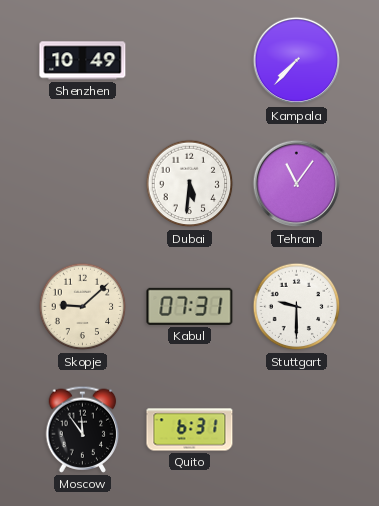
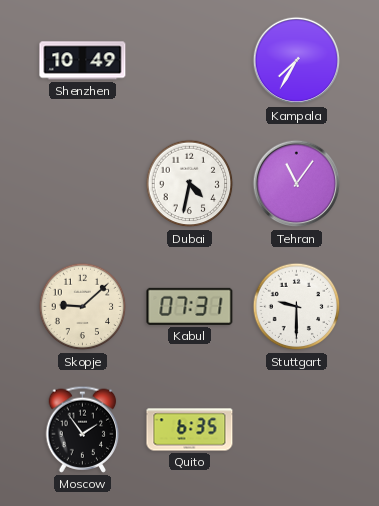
Kampala: 7:37 -> 7:35 (297, 61)
Dubai: 5:31 -> 4:32 (190, 184)
Moscow: 11:54 -> 1:54 (83, 429)
Quito: 6:31 -> 6:35 (190, 430)
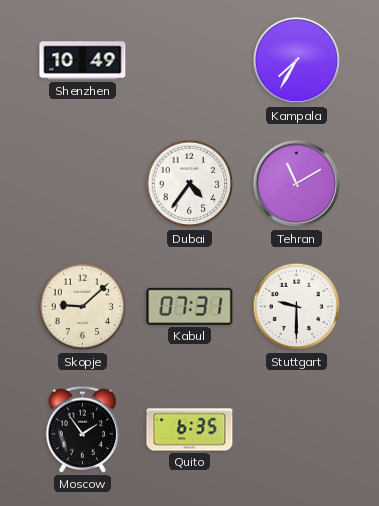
Dubai: 4:32 -> 4:36 (190, 184)
Tehran: 11:06 -> 11:10 (297, 184)
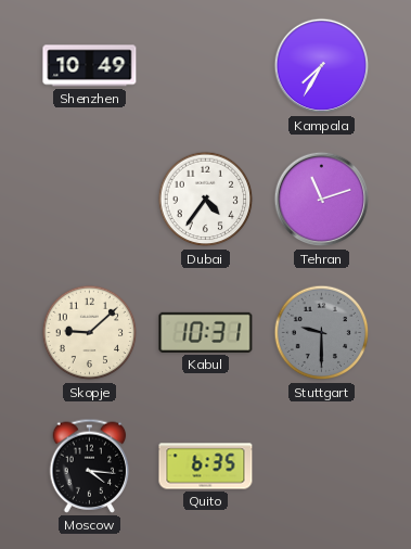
Tehran: 11:10 -> 11:12 (322, 200)
Kabul: 07:31 -> 10:31 (206, 332)
Stuttgart dial: white -> grey (322, 333)
Moscow: 1:54 -> 4:16 (90, 465)
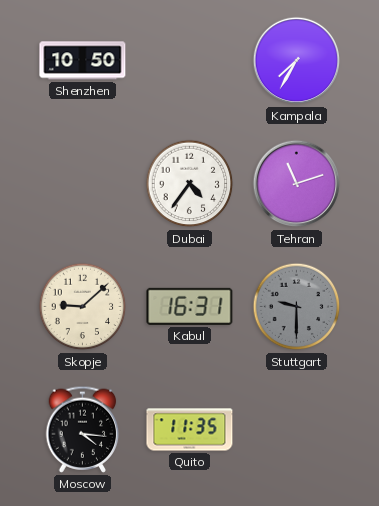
Shenzhen: 10:49 -> 10:50 (83, 61)
Kabul: 10:31 -> 16:31 (190, 306)
Quito: 6:35 -> 11:35 (190, 430)
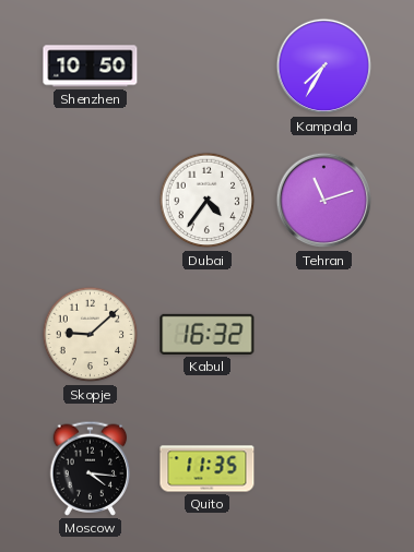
Kabul: 16:31 -> 16:32 (208, 334)
Stuttgart: 9:30 -> none (297, 307)
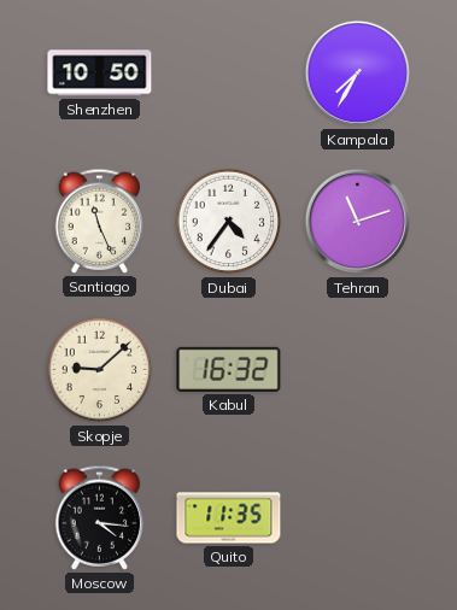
Santiago: none -> 11:26 (100, 221)
